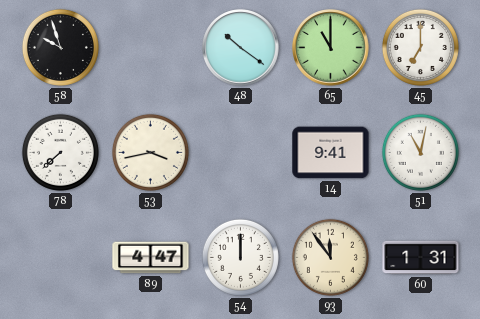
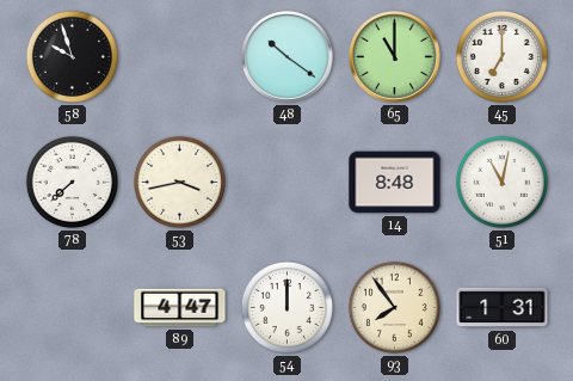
14: 9:41 -> 8:48 (395, 183)
93: 11:54 -> 7:54 (394, 307)
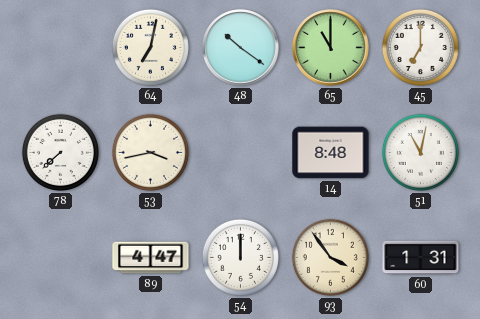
58: 9:57 -> none (72, 56)
64: none -> 7:02 (150, 47)
93: 7:54 -> 3:54 (330, 257)
